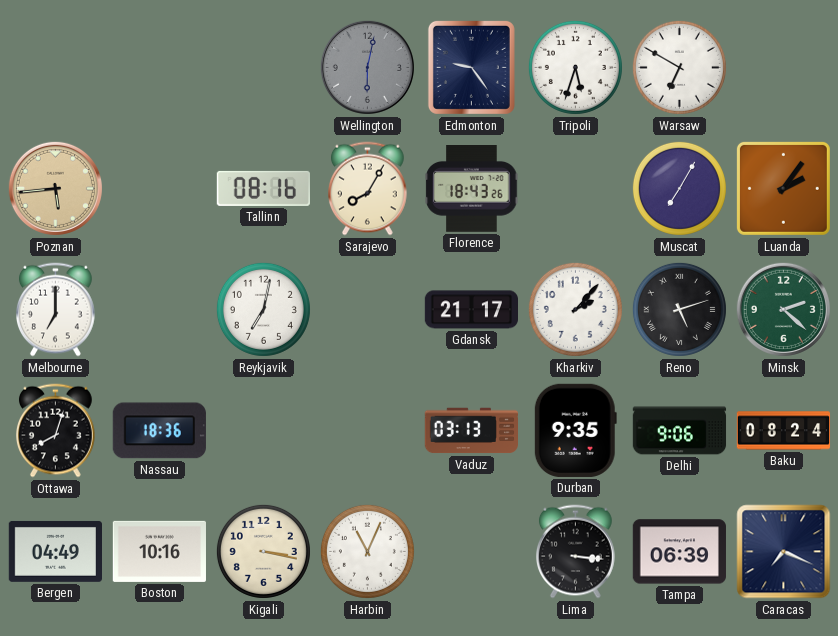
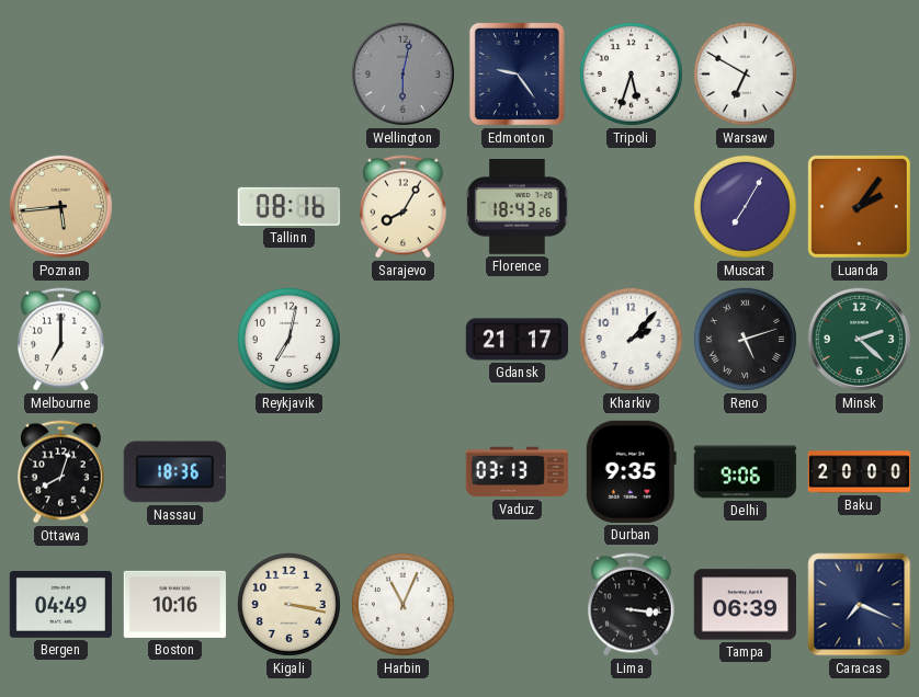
Baku: 08:24 -> 20:00 (860, 472)
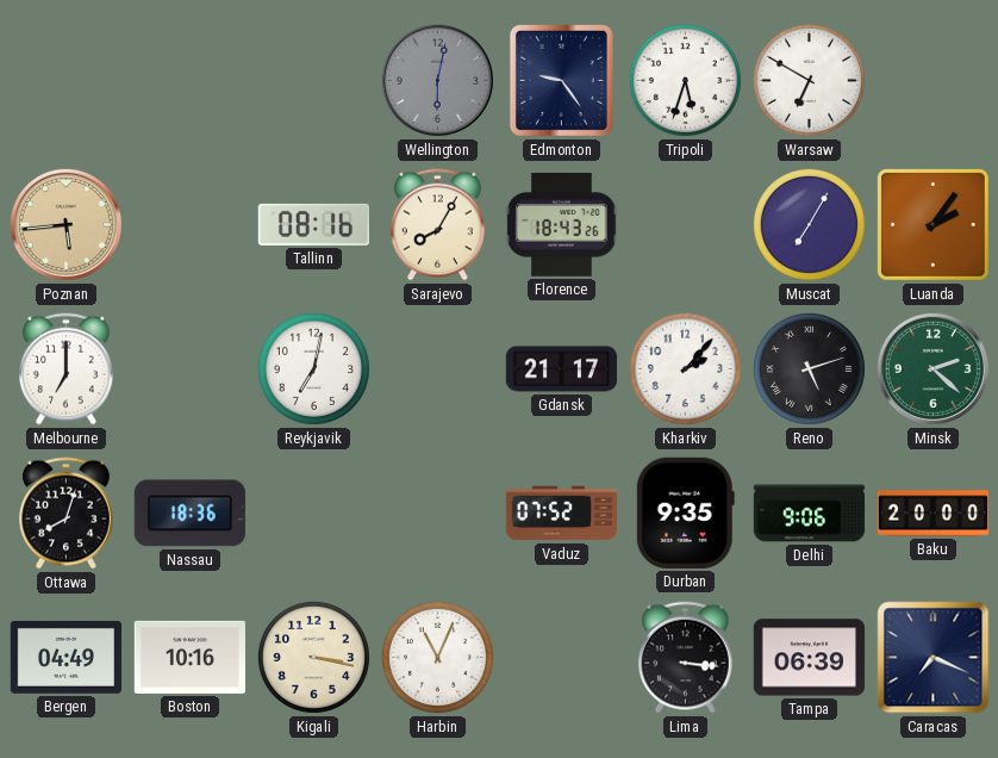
Vaduz: 03:13 -> 07:52 (561, 514)
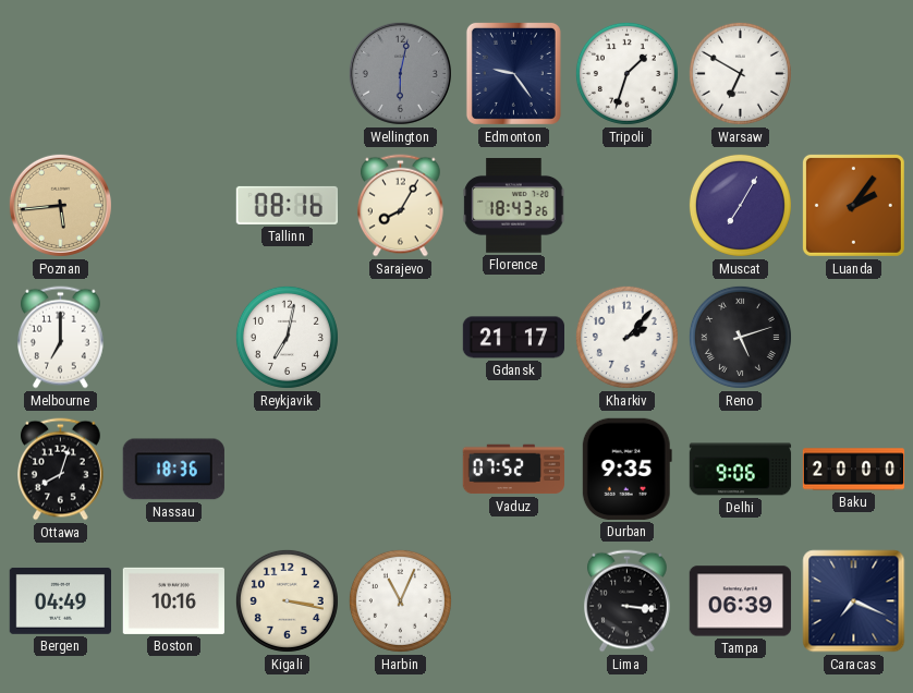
Tripoli: 5:33 -> 1:33 (626, 73)
Minsk: 2:22 -> none (932, 368)
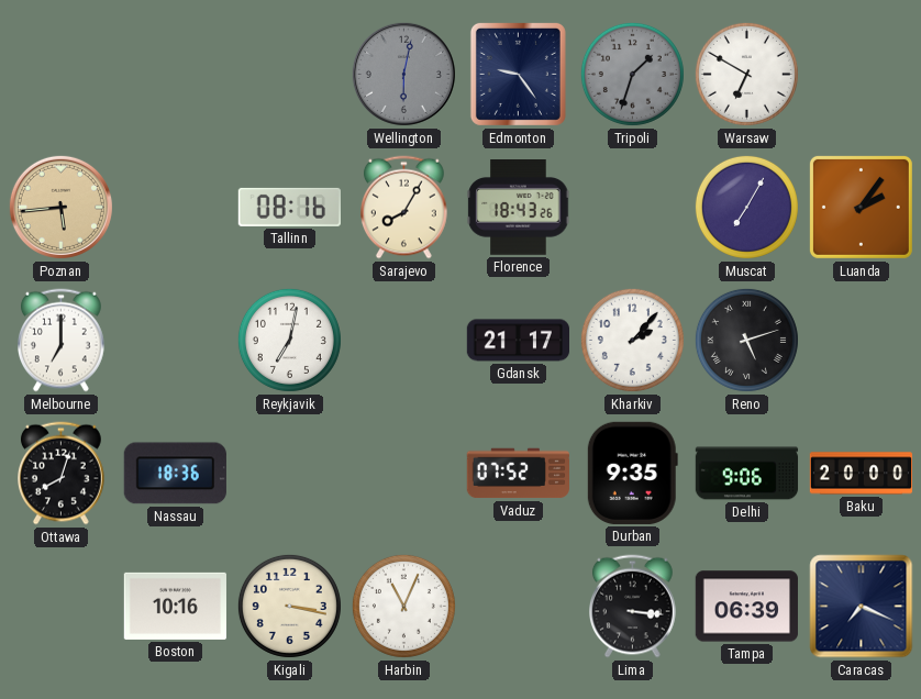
Tripoli dial: white -> grey (632, 74)
Bergen: 04:49 -> none (60, 600)
